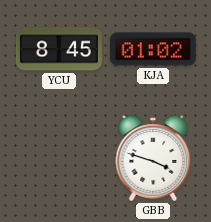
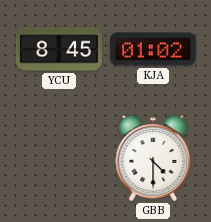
GBB: 3:48 -> 4:30 (153, 158)
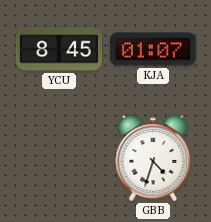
KJA: 01:02 -> 01:07 (153, 49)
GBB: 4:30 -> 4:33 (153, 158)
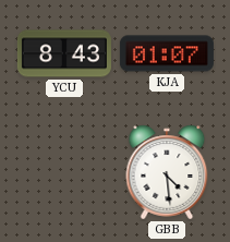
YCU: 8:45 -> 8:43 (64, 53)
GBB: 4:33 -> 4:29 (167, 172)
